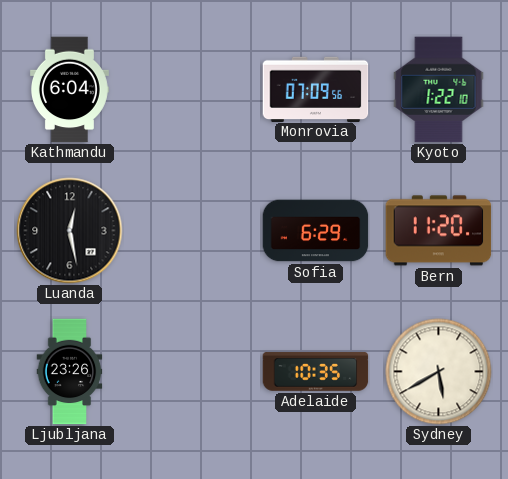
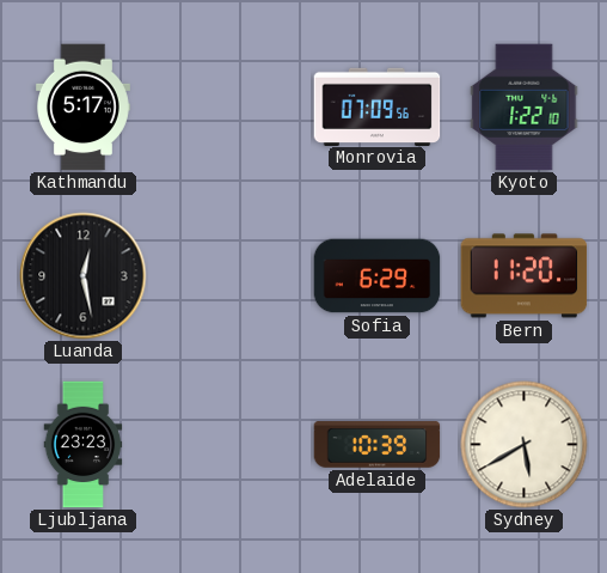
Kathmandu: 6:04 -> 5:17 (82, 108)
Ljubljana: 23:26 -> 23:23 (84, 445)
Adelaide: 10:35 -> 10:39 (378, 445)
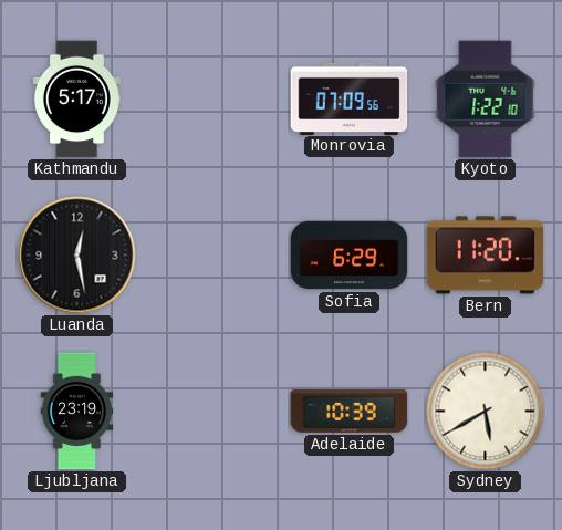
Ljubljana: 23:23 -> 23:19 (77, 412)
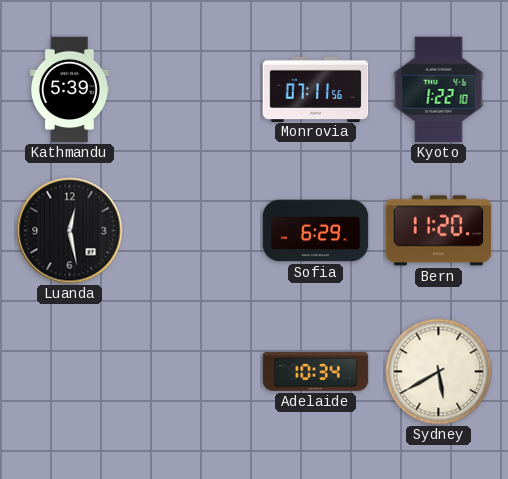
Kathmandu: 5:17 -> 5:39 (69, 90)
Monrovia: 07:09 -> 07:11 (316, 89)
Ljubljana: 23:19 -> none (77, 412)
Adelaide: 10:39 -> 10:34 (316, 372)
